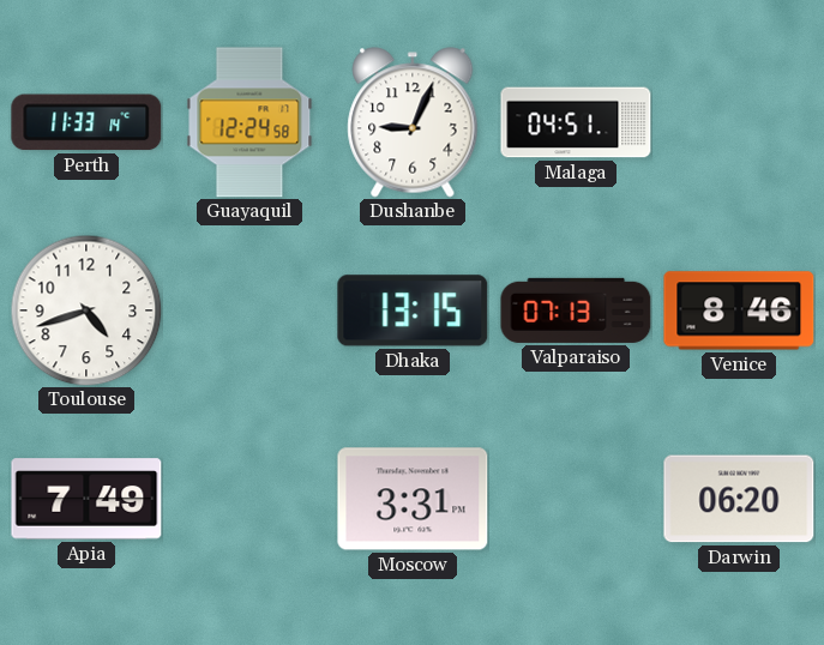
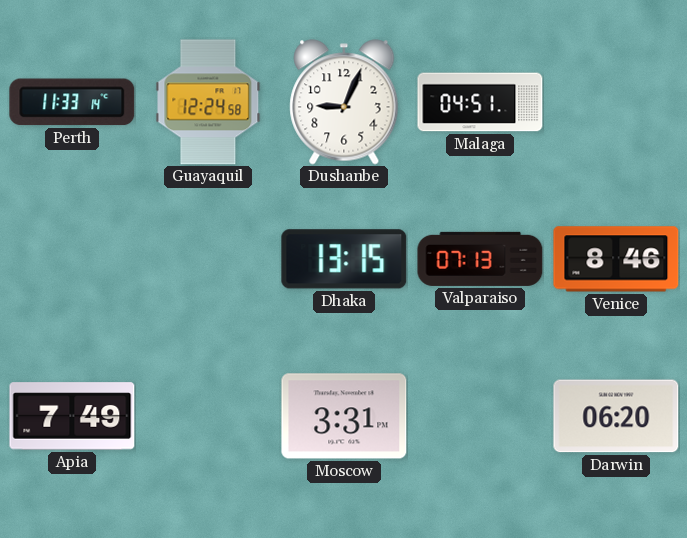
Toulouse: 4:42 -> none (86, 311)
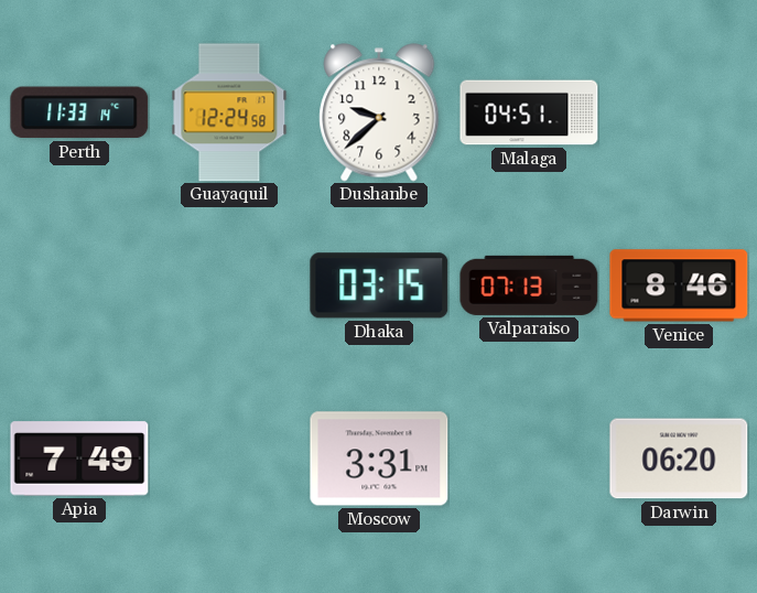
Dushanbe: 9:04 -> 9:38 (379, 112)
Dhaka: 13:15 -> 03:15 (379, 285)
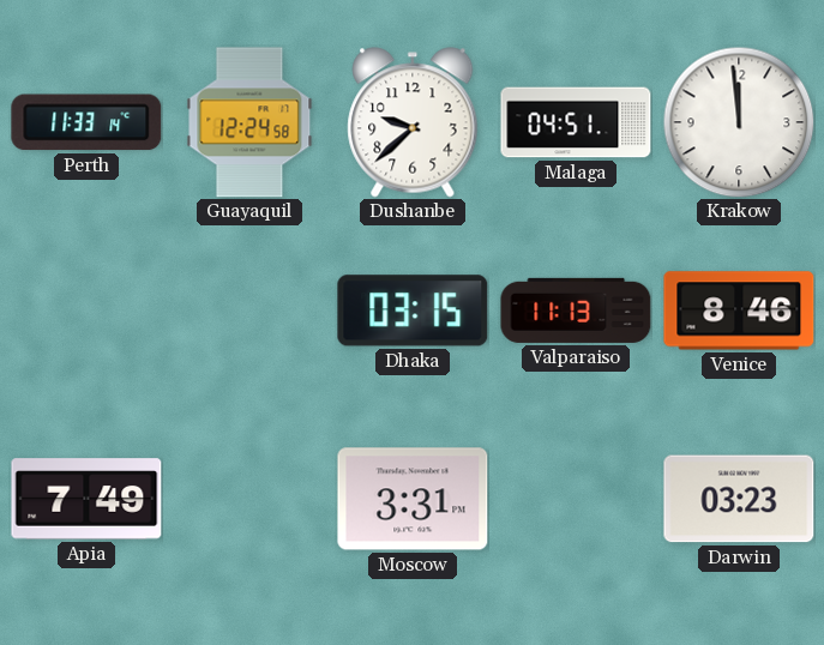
Krakow: none -> 11:59 (739, 122)
Valparaiso: 07:13 -> 11:13 (576, 311)
Darwin: 06:20 -> 03:23 (739, 499)
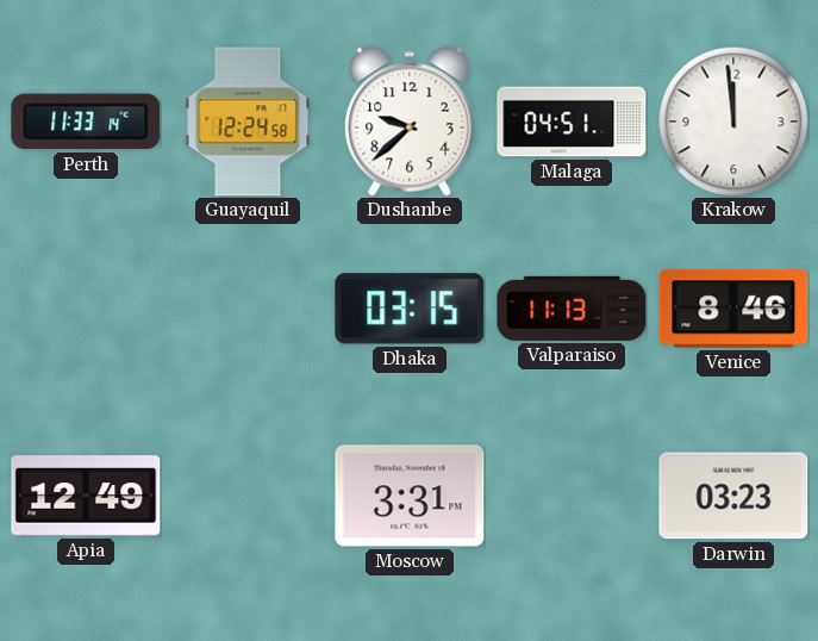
Apia: 7:49 -> 12:49 (86, 496)
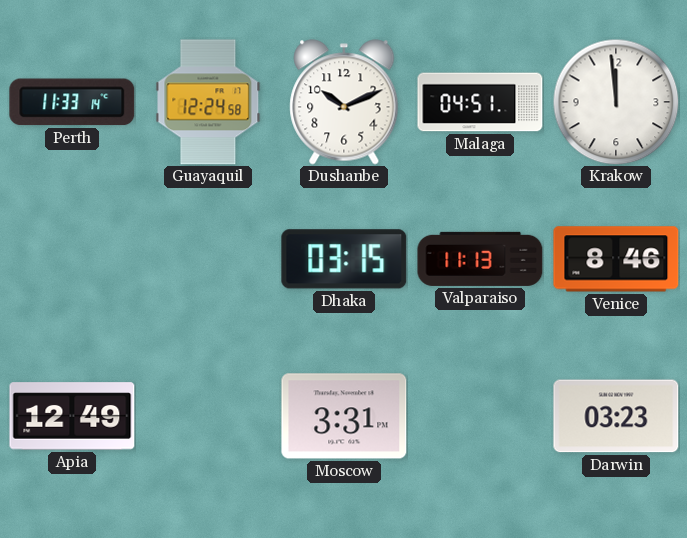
Dushanbe: 9:38 -> 10:11 (344, 102)
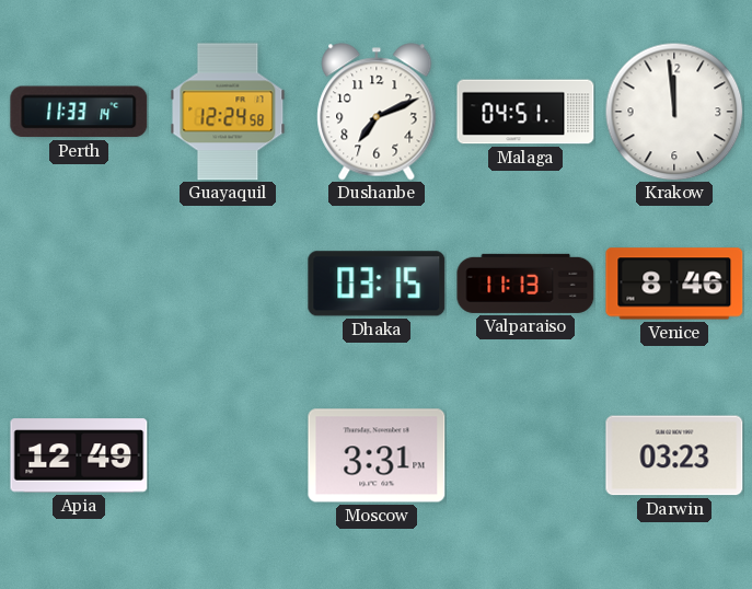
Dushanbe: 10:11 -> 7:11 (377, 112)
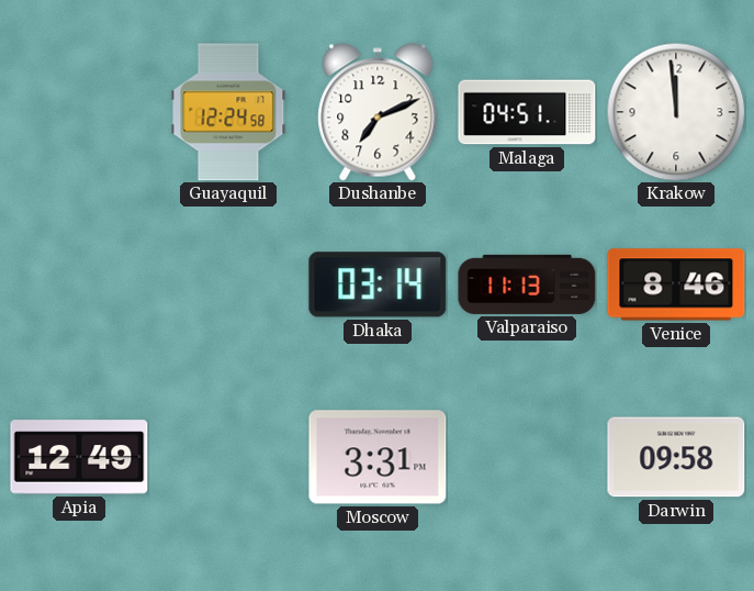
Perth: 11:33 -> none (79, 112)
Dhaka: 03:15 -> 03:14 (378, 285)
Darwin: 03:23 -> 09:58 (676, 457)
